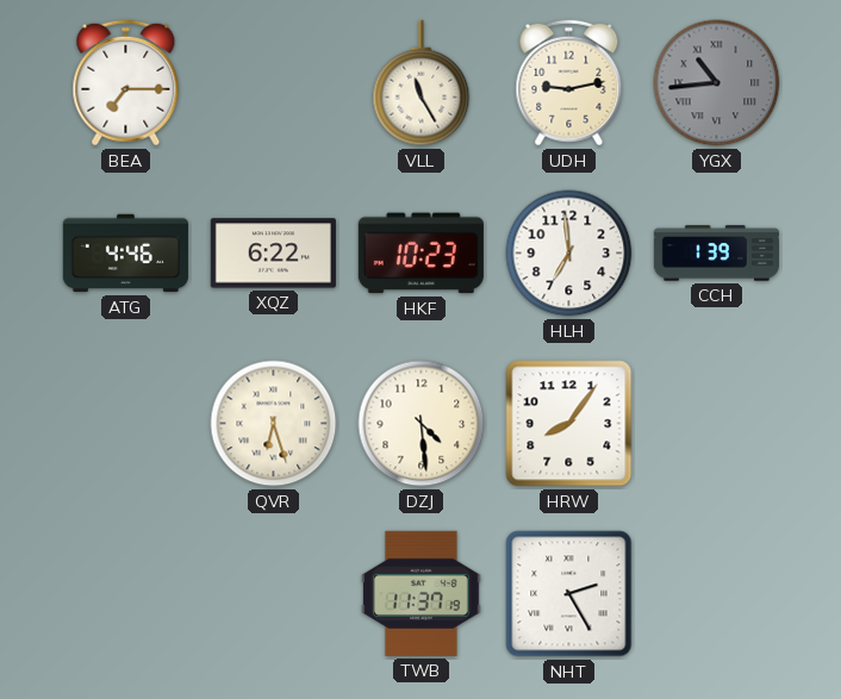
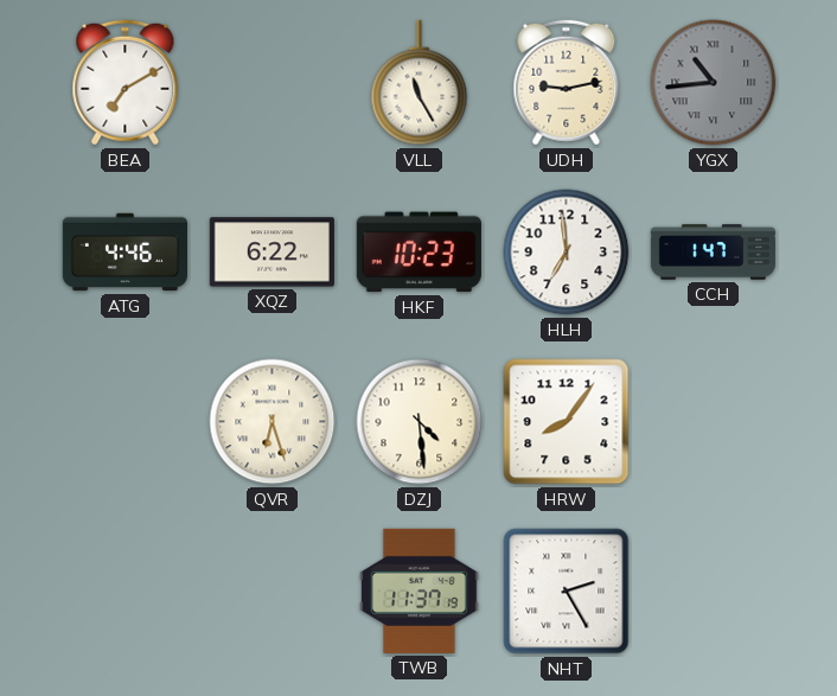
BEA: 7:15 -> 7:10 (126, 83)
CCH: 1:39 -> 1:47 (713, 253)
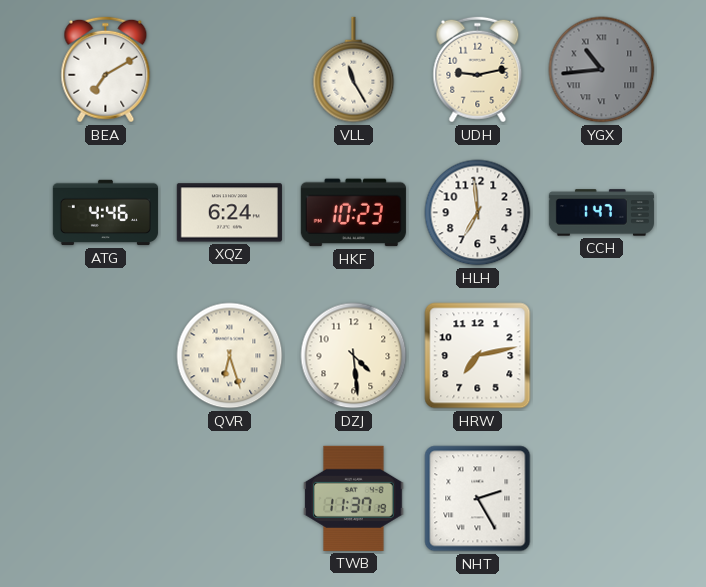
XQZ: 6:22 -> 6:24 (229, 213)
HRW: 8:06 -> 7:13 (478, 356)
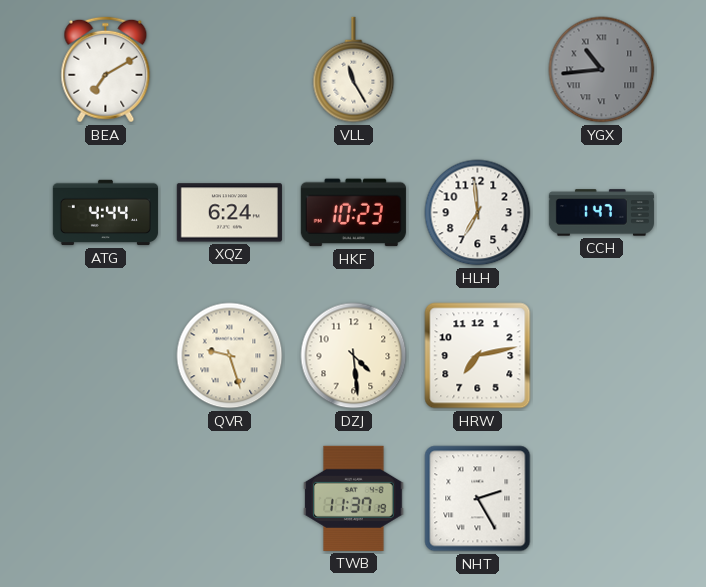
UDH: 9:13 -> none (478, 70)
ATG: 4:46 -> 4:44 (105, 213)
QVR: 6:27 -> 9:27 (230, 356)
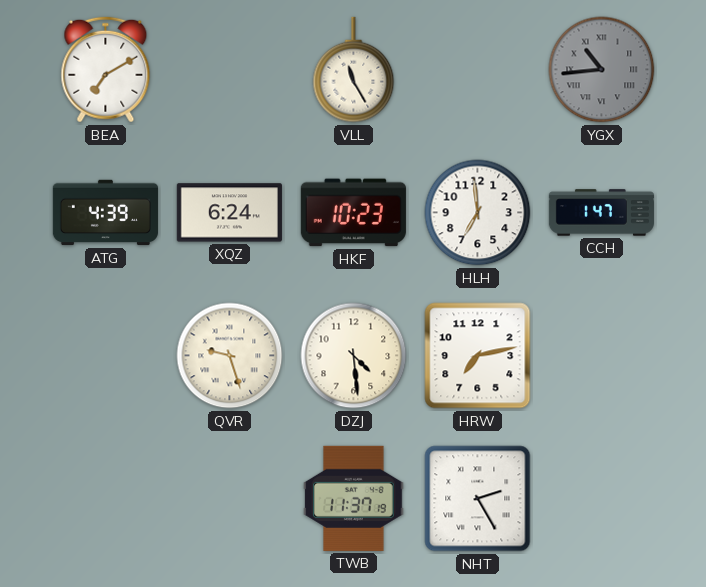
ATG: 4:44 -> 4:39 (105, 213)
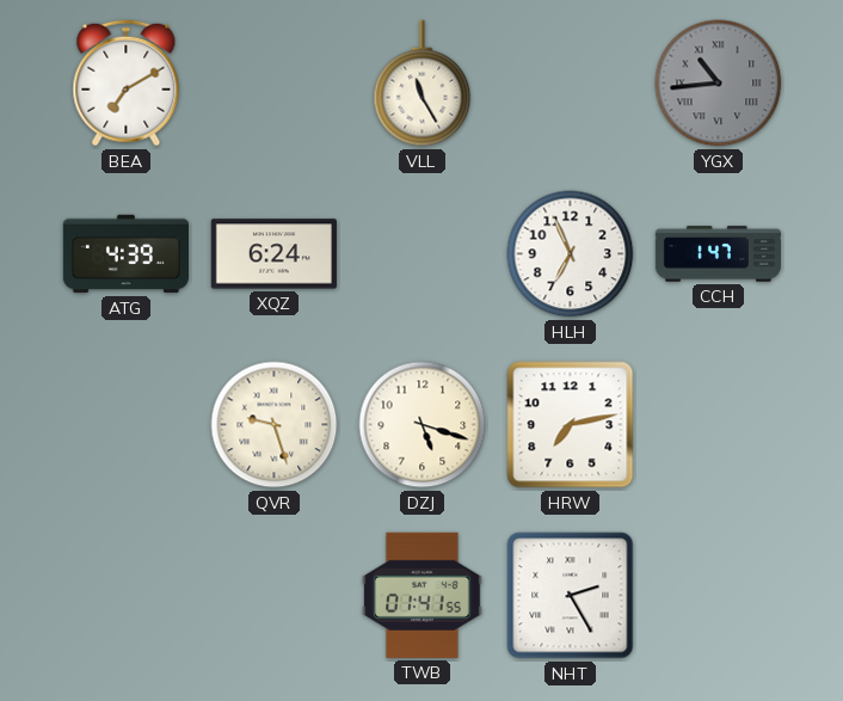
HKF: 10:23 -> none (353, 213)
HLH: 6:59 -> 6:56 (571, 254)
DZJ: 4:29 -> 5:18 (423, 425)
TWB: 11:37 -> 01:41 (423, 595)
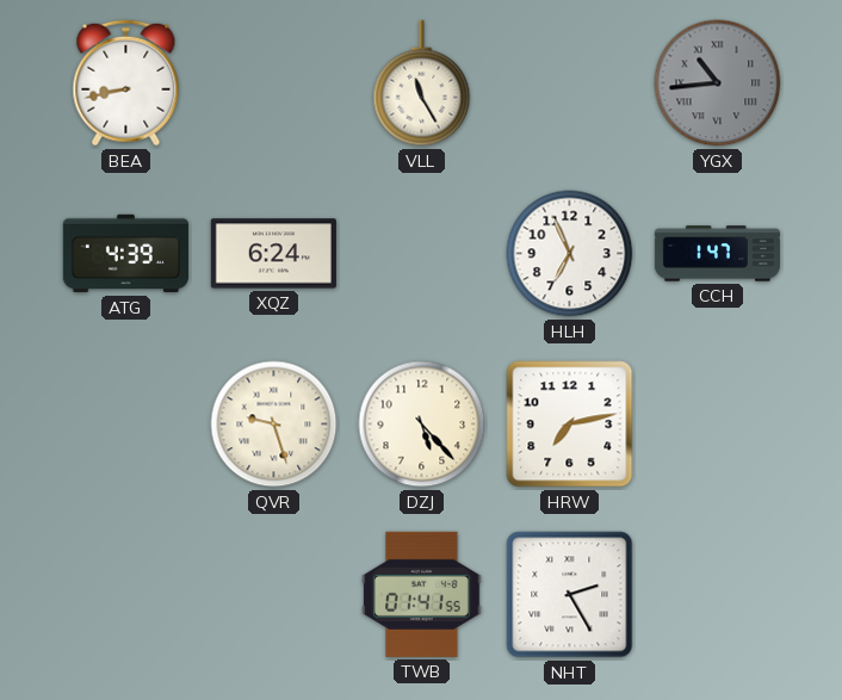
BEA: 7:10 -> 8:43 (126, 83)
DZJ: 5:18 -> 5:23 (422, 425)
